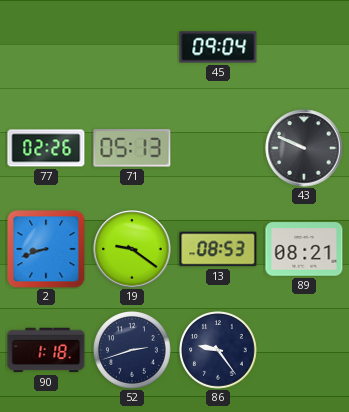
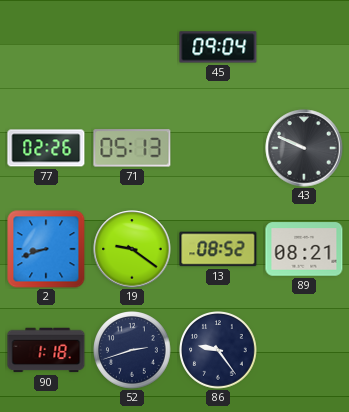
13: 08:53 -> 08:52 (218, 249)
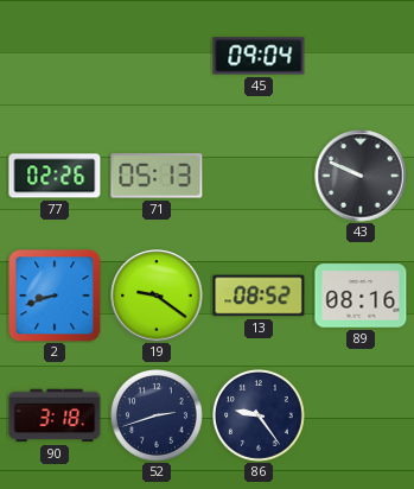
89: 08:21 -> 08:16 (361, 296)
90: 1:18 -> 3:18 (55, 415)
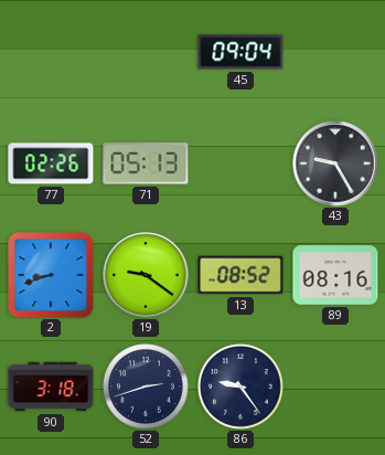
43: 9:49 -> 9:25 (335, 163)
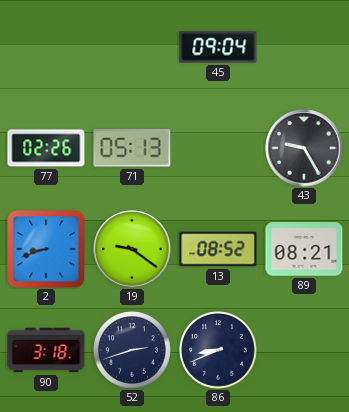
89: 08:16 -> 08:21 (304, 249)
86: 9:24 -> 8:41 (219, 351)
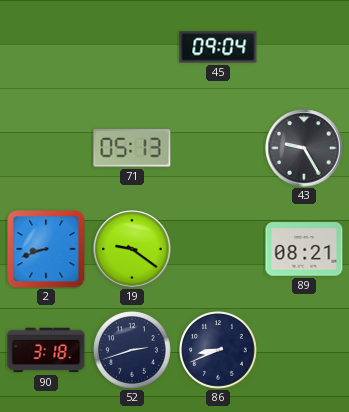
77: 02:26 -> none (46, 148)
13: 08:52 -> none (218, 249)
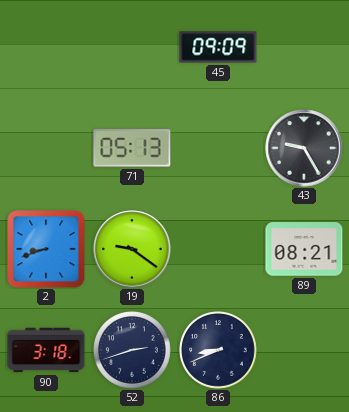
45: 09:04 -> 09:09 (218, 47)
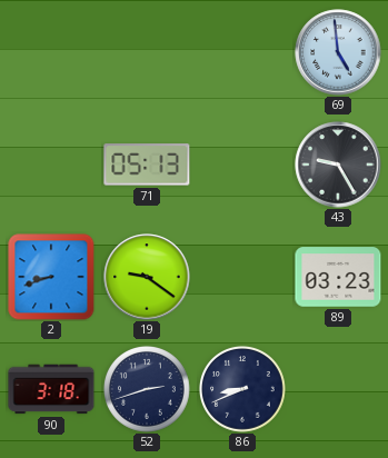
45: 09:09 -> none (218, 47)
69: none -> 4:59 (338, 52)
89: 08:21 -> 03:23 (338, 277)
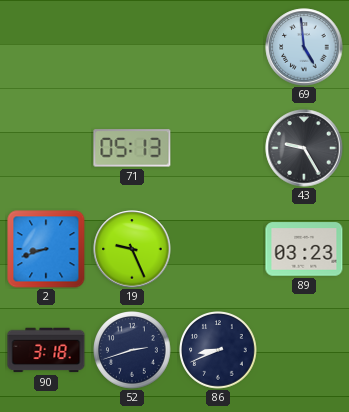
19: 9:21 -> 9:26 (132, 249)
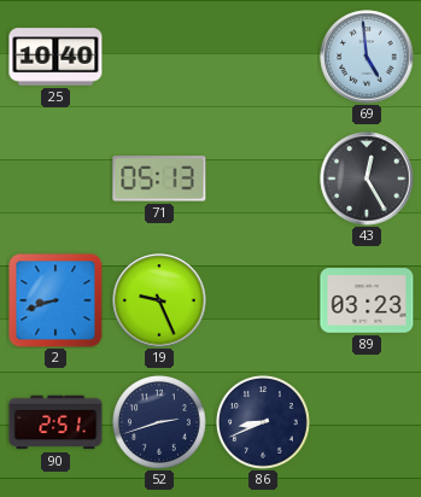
25: none -> 10:40 (55, 57)
43: 9:25 -> 12:25 (367, 179)
90: 3:18 -> 2:51 (55, 422)
